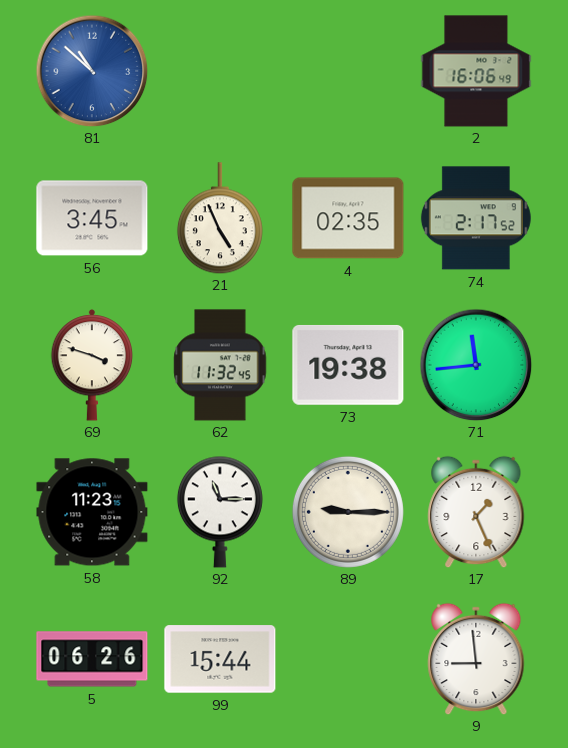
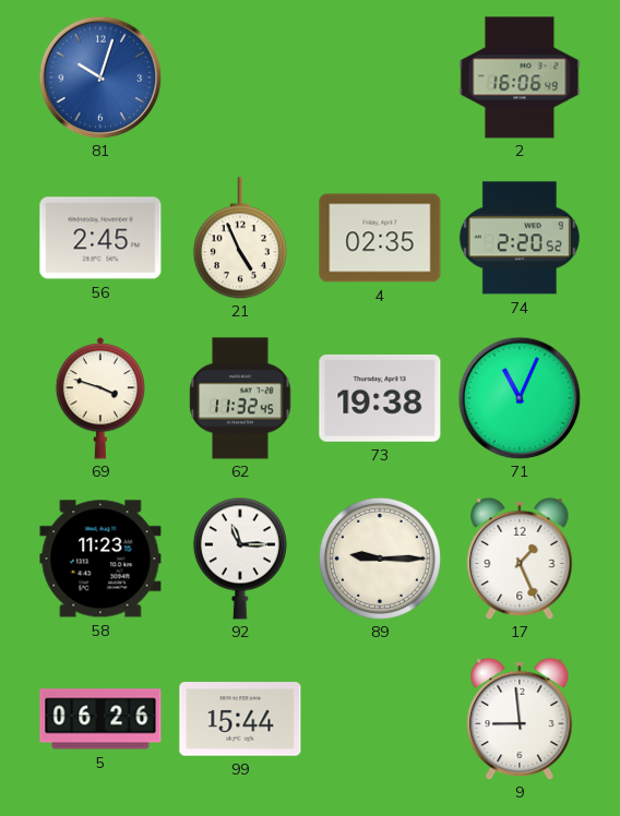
81: 10:52 -> 10:03 (100, 77)
56: 3:45 -> 2:45 (100, 238)
74: 2:17 -> 2:20 (520, 238)
71: 11:44 -> 11:04 (520, 398)
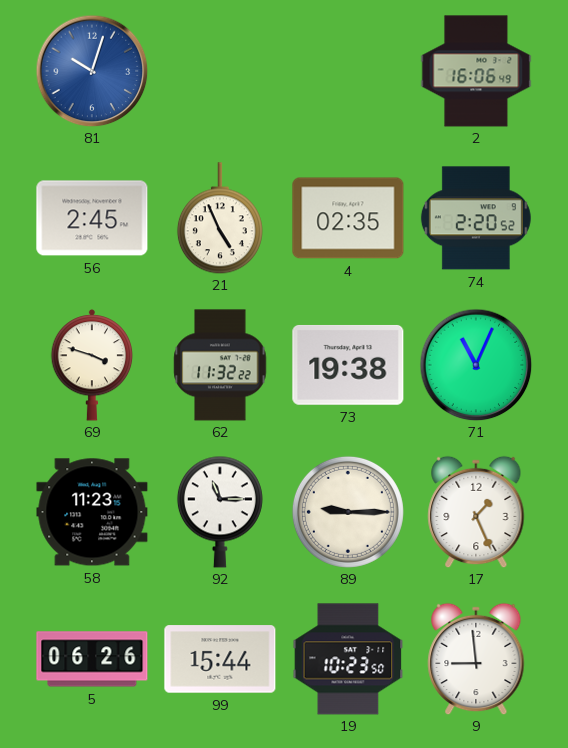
62: 11:32:45 -> 11:32:22 (220, 365)
19: none -> 10:23 (348, 659)
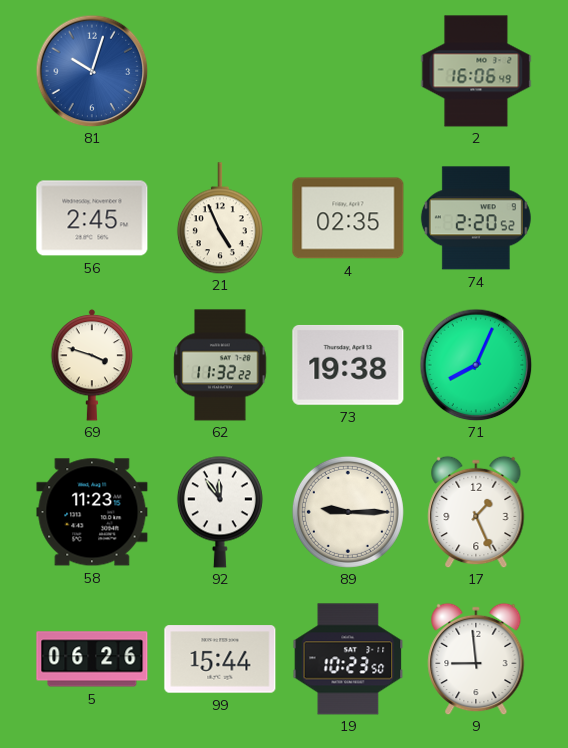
71: 11:04 -> 8:04 (476, 365)
92: 11:15 -> 11:54 (220, 512)
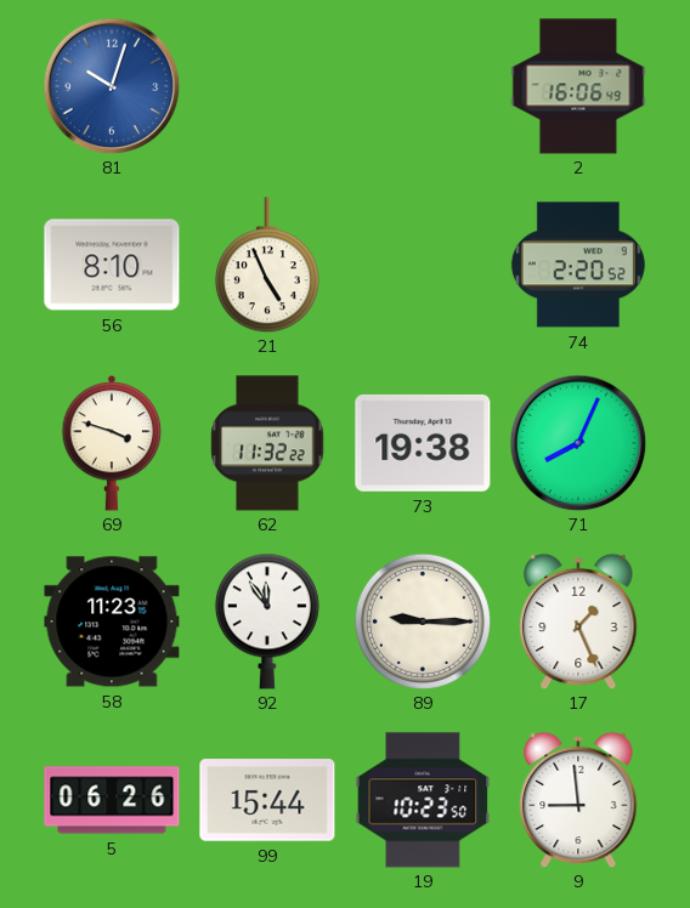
56: 2:45 -> 8:10 (112, 265)
4: 02:35 -> none (348, 218)
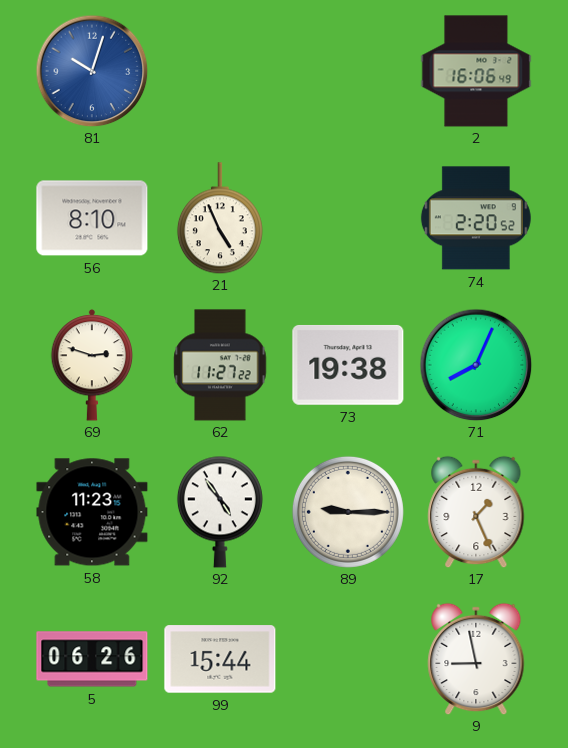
69: 3:48 -> 2:48 (92, 365)
62: 11:32 -> 11:27 (220, 365)
92: 11:54 -> 4:54 (220, 512)
19: 10:23 -> none (423, 800)
9: 8:59 -> 8:58 (476, 659)
